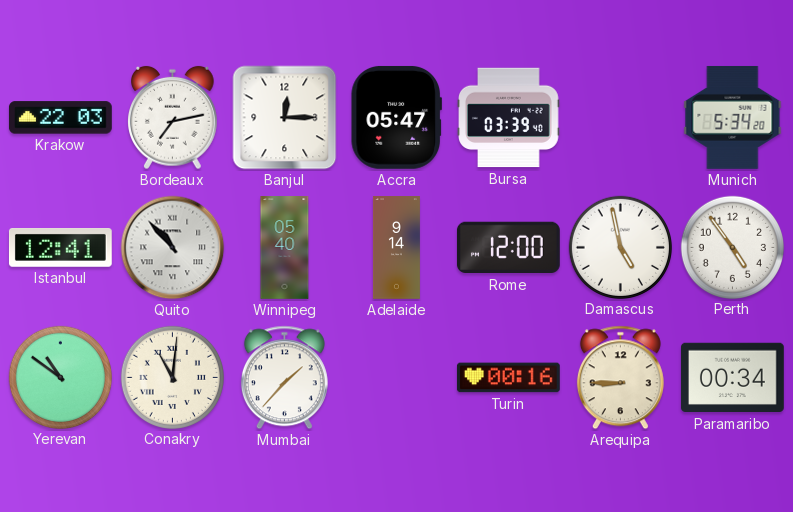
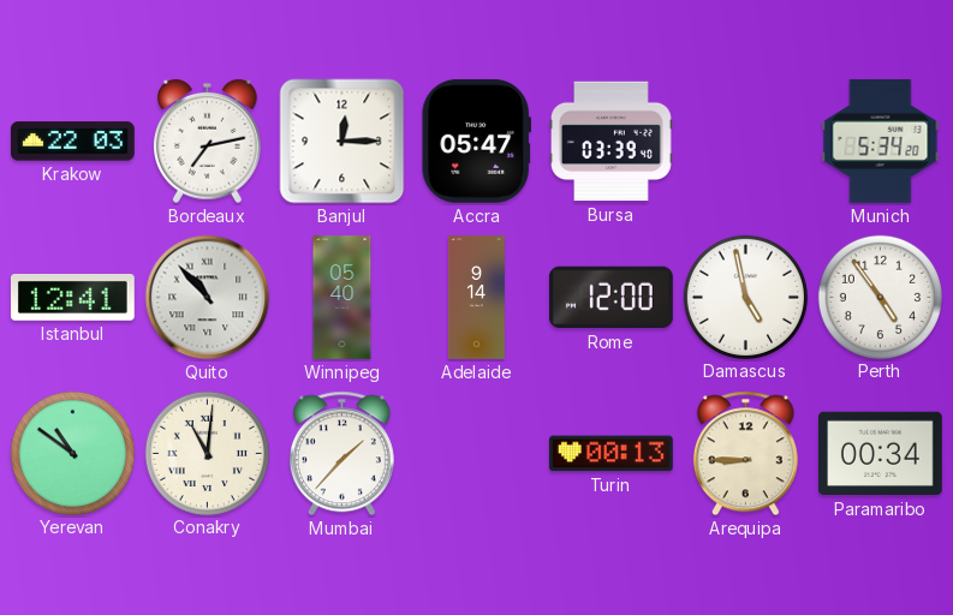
Turin: 00:16 -> 00:13 (612, 454)
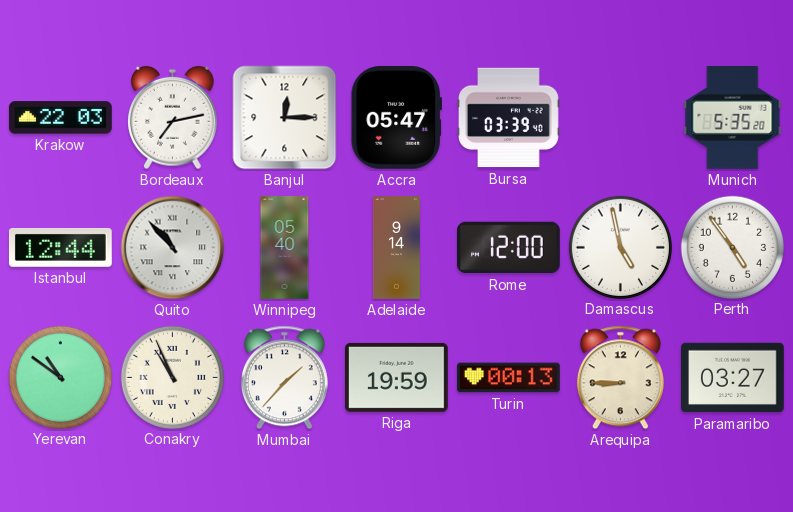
Munich: 5:34 -> 5:35 (733, 117)
Istanbul: 12:41 -> 12:44 (60, 248)
Conakry: 11:01 -> 10:56 (172, 377)
Riga: none -> 19:59 (396, 377)
Paramaribo: 00:34 -> 03:27 (732, 378)
